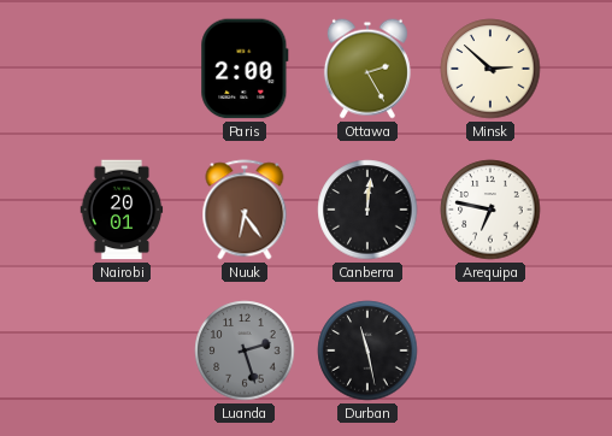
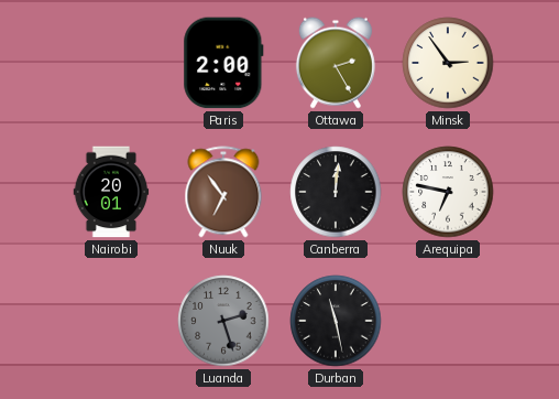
Minsk: 2:52 -> 2:54 (448, 63)
Nuuk: 6:24 -> 6:54 (223, 192)
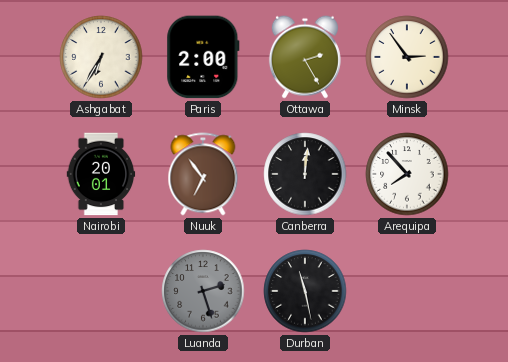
Ashgabat: none -> 6:35 (101, 57)
Arequipa: 6:47 -> 7:53 (407, 174)
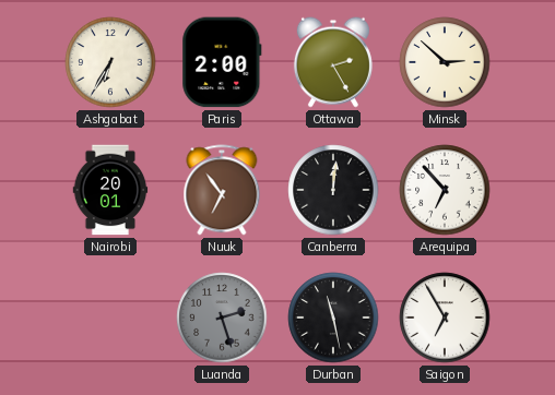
Minsk: 2:54 -> 2:52 (445, 62)
Arequipa: 7:53 -> 6:53 (445, 190)
Saigon: none -> 6:55 (445, 318)
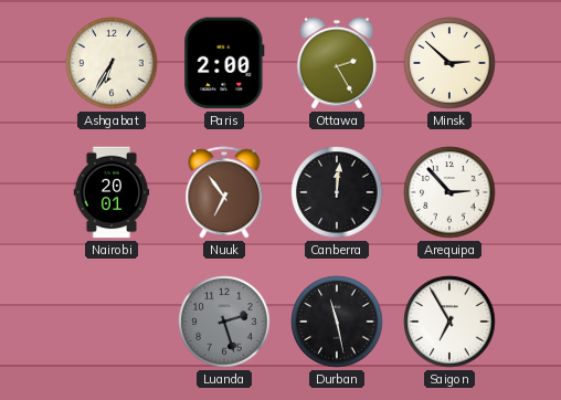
Arequipa: 6:53 -> 2:53 (449, 192)
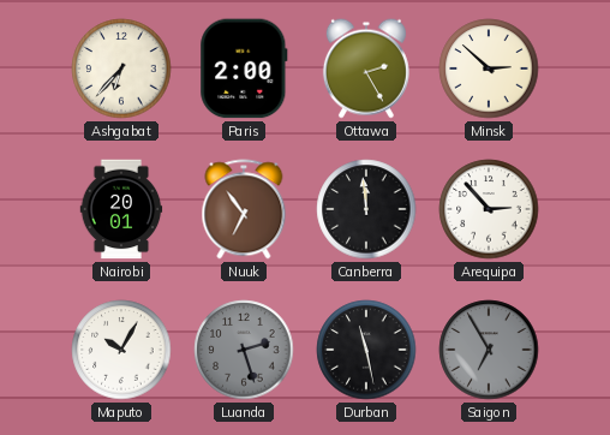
Ashgabat: 6:35 -> 6:37 (121, 68)
Canberra: 12:01 -> 11:59 (366, 209)
Maputo: none -> 10:05 (121, 350)
Saigon dial: white -> grey (489, 350)
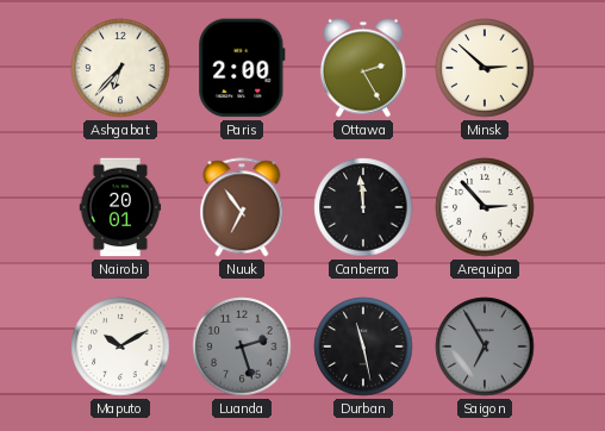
Maputo: 10:05 -> 10:10 (120, 346)
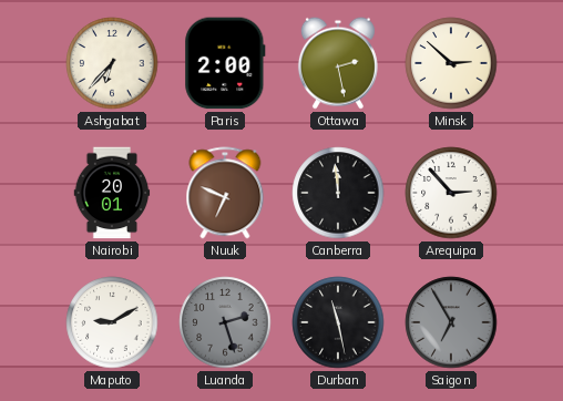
Ottawa: 2:25 -> 2:28 (338, 63)
Nuuk: 6:54 -> 6:49 (225, 193)
Maputo: 10:10 -> 9:10 (112, 322)
